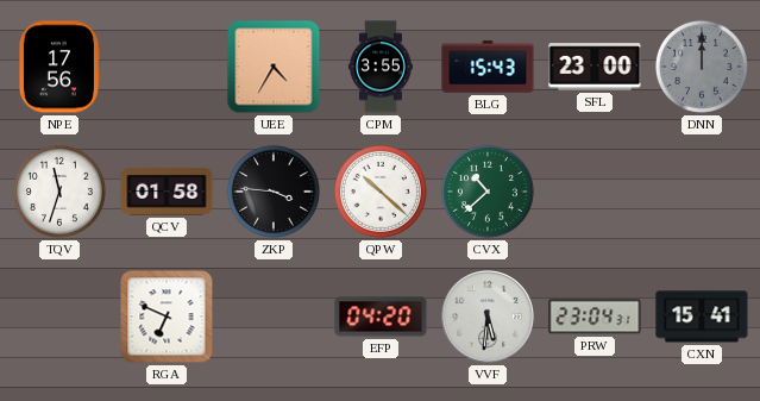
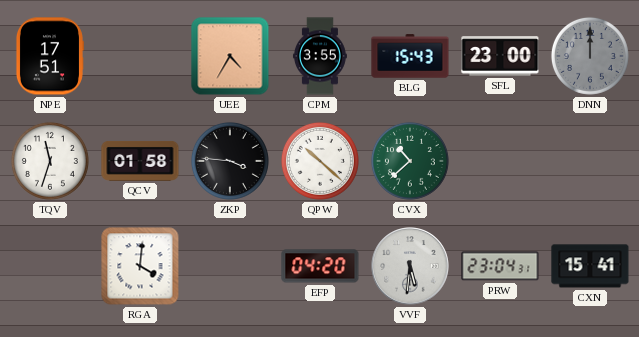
NPE: 17:56 -> 17:51 (49, 56)
RGA: 6:49 -> 4:01 (140, 266)
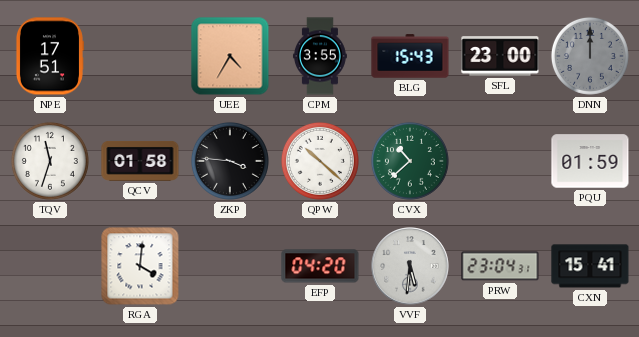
PQU: none -> 01:59 (590, 161)
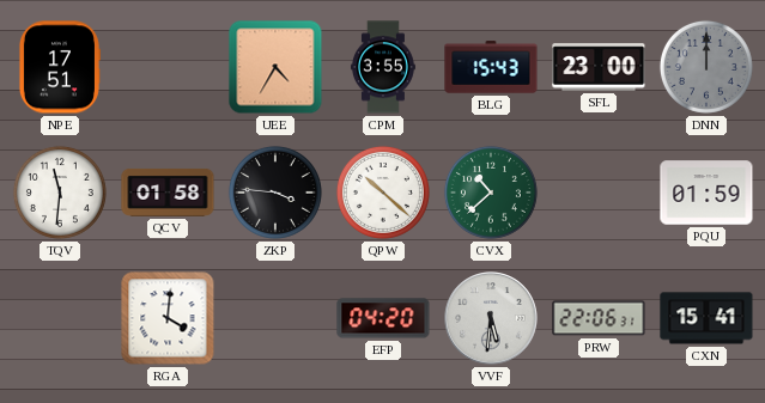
TQV: 11:33 -> 11:31 (60, 193)
PRW: 23:04 -> 22:06 (599, 318)
